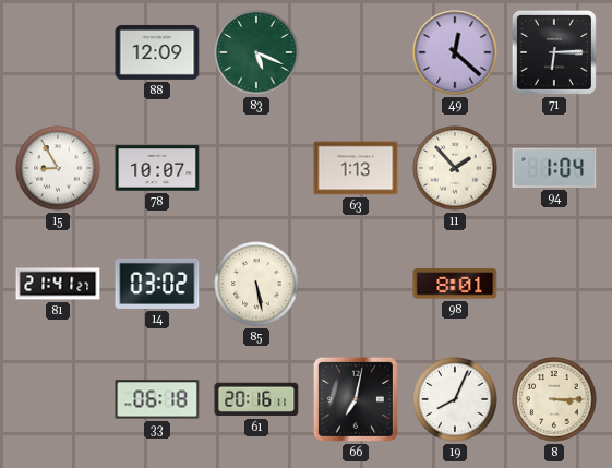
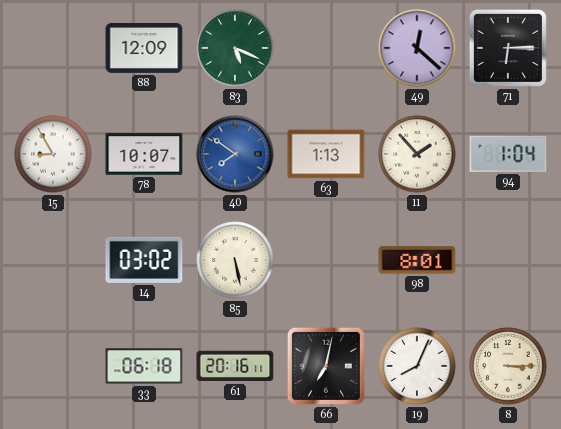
40: none -> 7:51 (235, 154)
81: 21:41 -> none (58, 284)
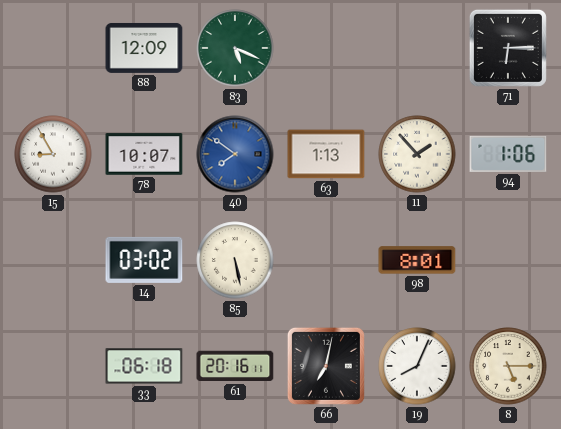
49: 12:22 -> none (417, 48)
94: 1:04 -> 1:06 (508, 154)
8: 3:15 -> 5:15 (508, 366)
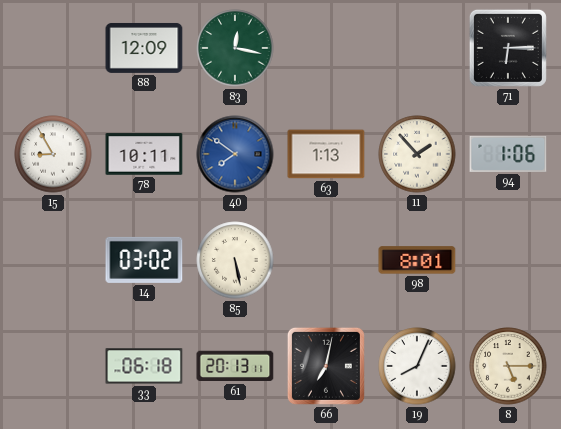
83: 5:19 -> 12:17 (235, 48)
78: 10:07 -> 10:11 (144, 154)
61: 20:16 -> 20:13 (235, 366)
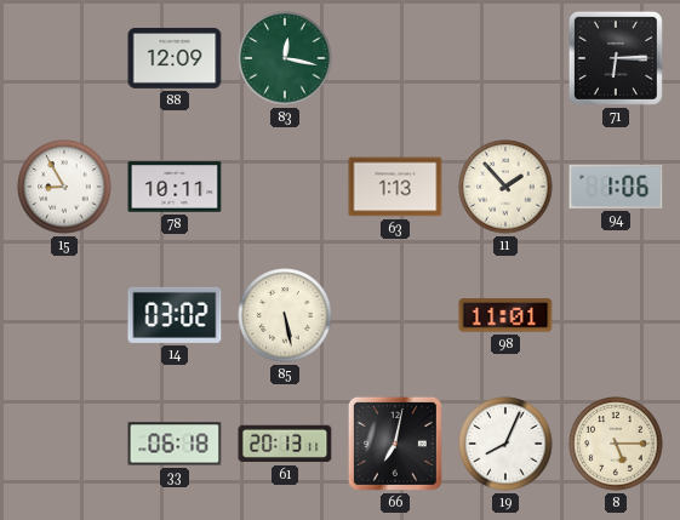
40: 7:51 -> none (235, 154)
98: 8:01 -> 11:01 (505, 315)
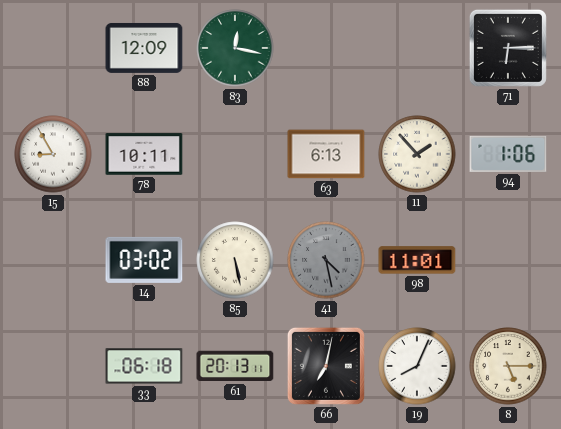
63: 1:13 -> 6:13 (326, 154)
41: none -> 4:28 (326, 260)
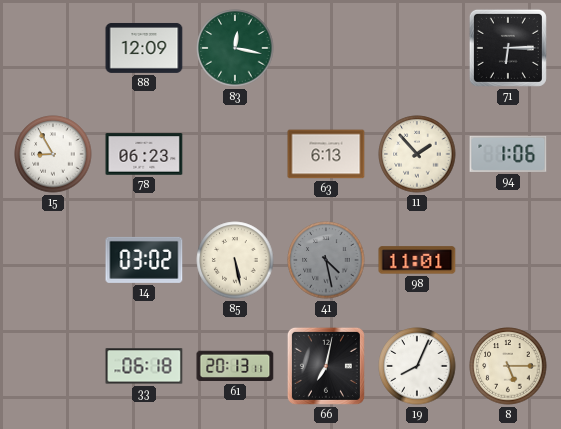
78: 10:11 -> 06:23 (144, 154)
